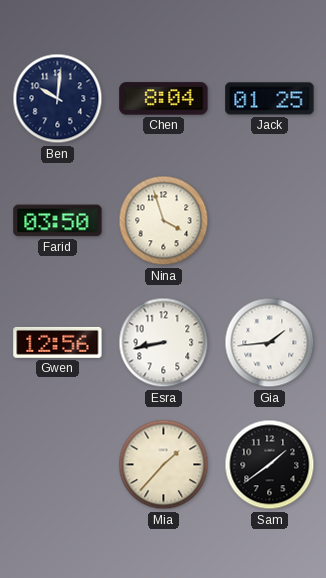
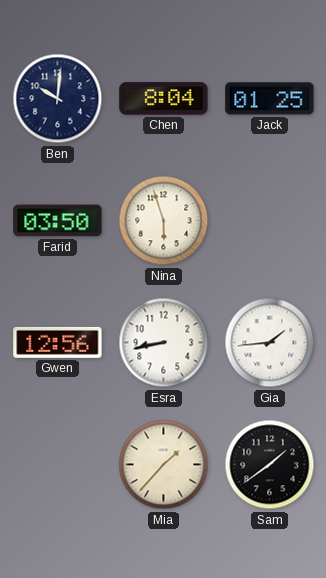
Nina: 3:57 -> 5:57 (164, 221)
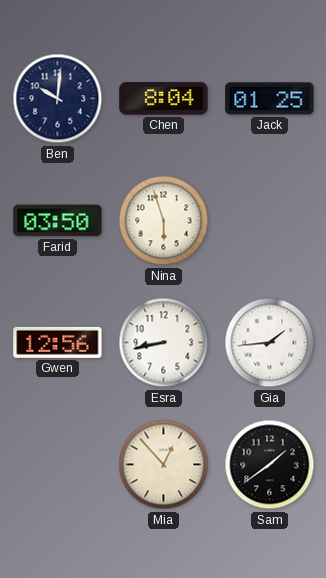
Mia: 1:37 -> 12:53 (164, 465)
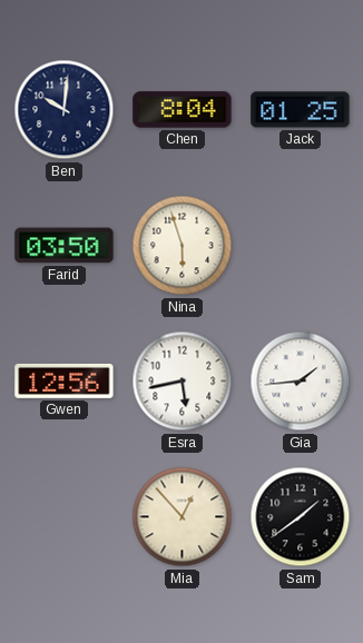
Esra: 8:43 -> 5:43 (183, 382)
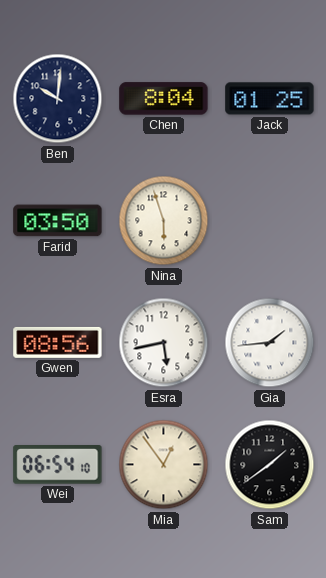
Gwen: 12:56 -> 08:56 (58, 342)
Wei: none -> 06:54 (58, 465)
Mia: 12:53 -> 12:54 (164, 465)
